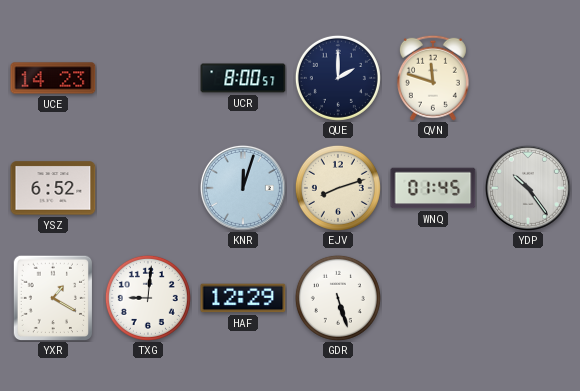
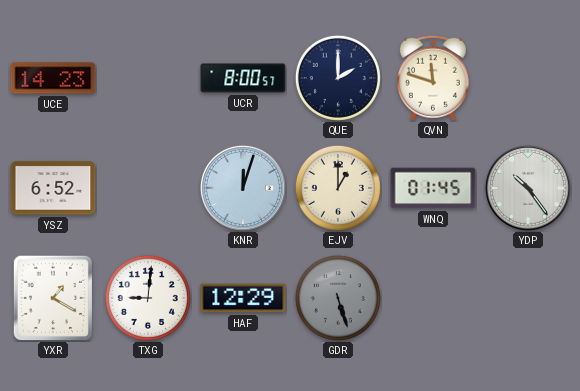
EJV: 8:12 -> 1:00 (338, 188)
GDR dial: white -> grey (338, 298)
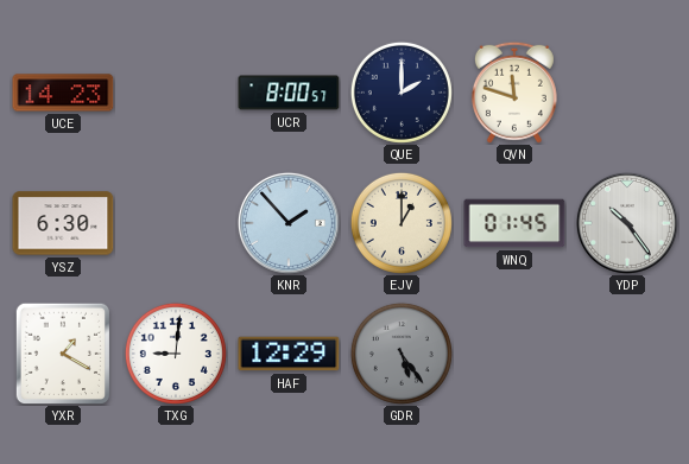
YSZ: 6:52 -> 6:30 (63, 223)
KNR: 12:03 -> 1:53 (289, 223)
GDR: 5:27 -> 5:24 (402, 354)
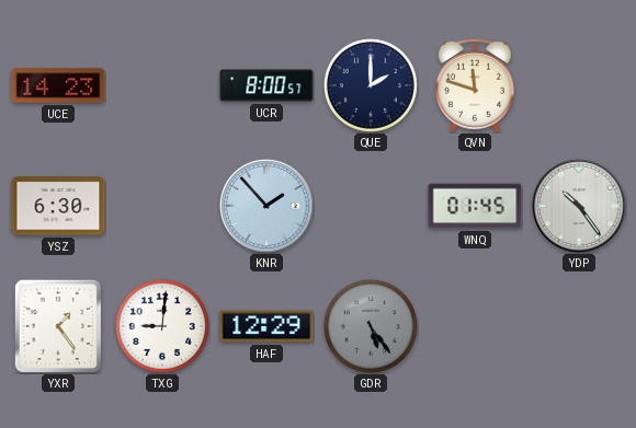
EJV: 1:00 -> none (402, 223)
YXR: 1:20 -> 1:24 (57, 325)
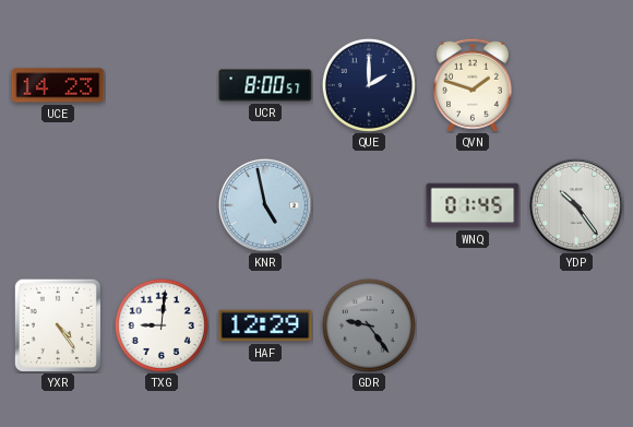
QVN: 11:48 -> 1:48 (473, 85)
YSZ: 6:30 -> none (58, 206)
KNR: 1:53 -> 4:58 (265, 205)
YXR: 1:24 -> 4:24 (57, 324)
GDR: 5:24 -> 9:24 (369, 325)
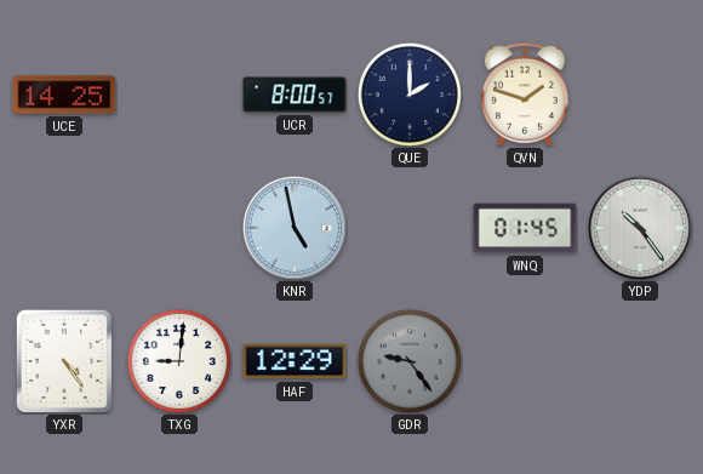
UCE: 14:23 -> 14:25 (64, 95)
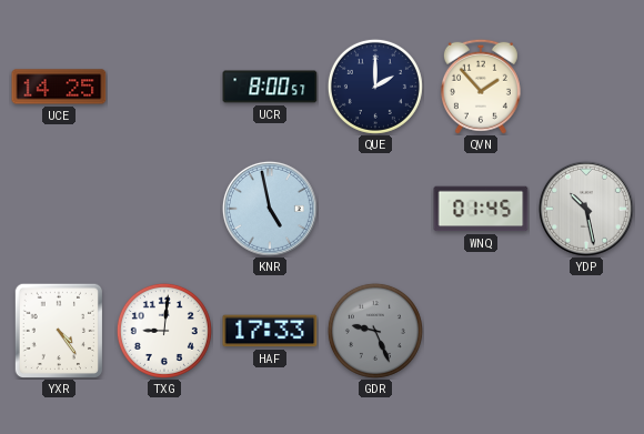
QVN: 1:48 -> 1:53 (481, 87)
YDP: 10:24 -> 10:28 (586, 209)
HAF: 12:29 -> 17:33 (270, 331)
GDR: 9:24 -> 9:26 (375, 331)
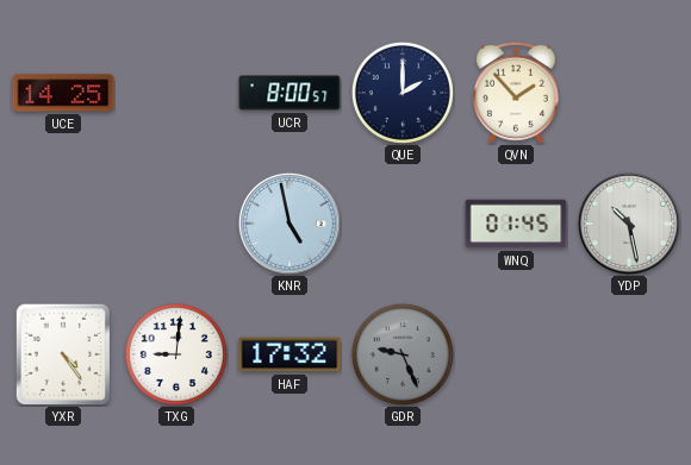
HAF: 17:33 -> 17:32 (290, 354)
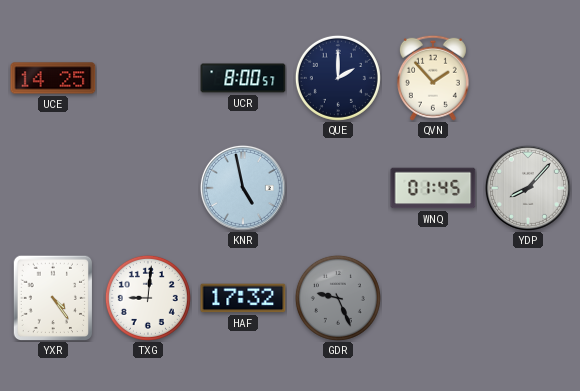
YDP: 10:28 -> 8:07 (528, 188)
